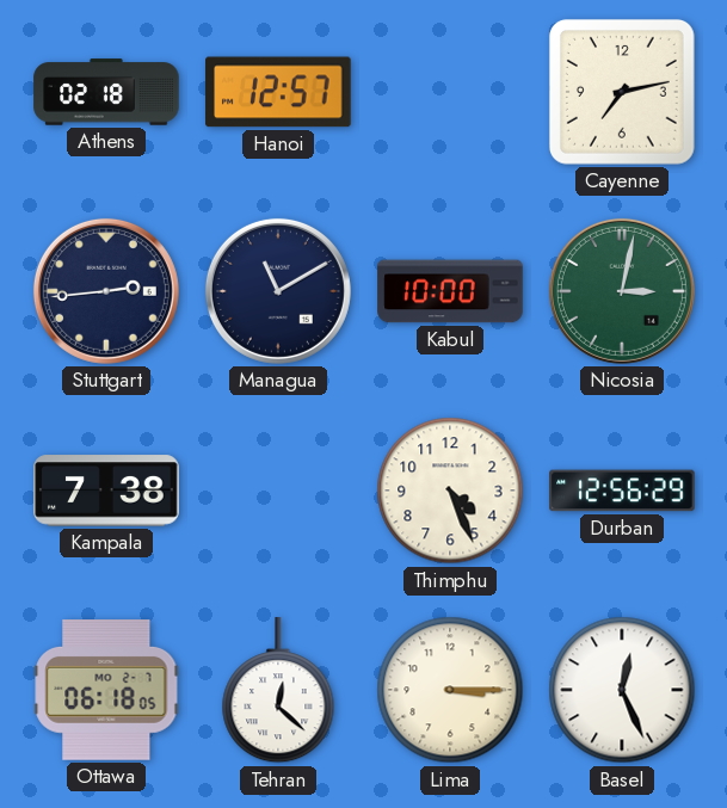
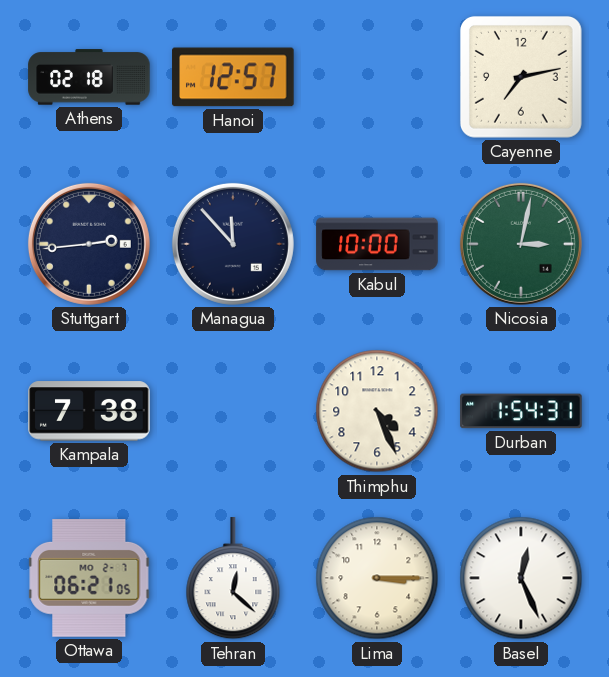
Managua: 11:10 -> 11:53 (233, 244)
Durban: 12:56 -> 1:54 (521, 411)
Ottawa: 06:18 -> 06:21 (89, 579)
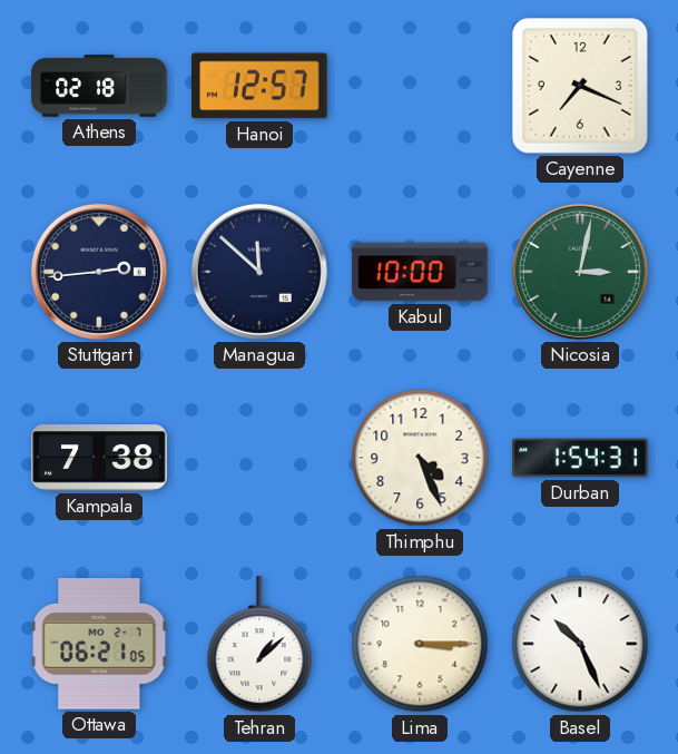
Cayenne: 7:13 -> 7:19 (580, 86)
Managua: 11:53 -> 11:52 (259, 272)
Tehran: 12:22 -> 1:08 (259, 645)
Basel: 12:26 -> 10:26 (580, 644)
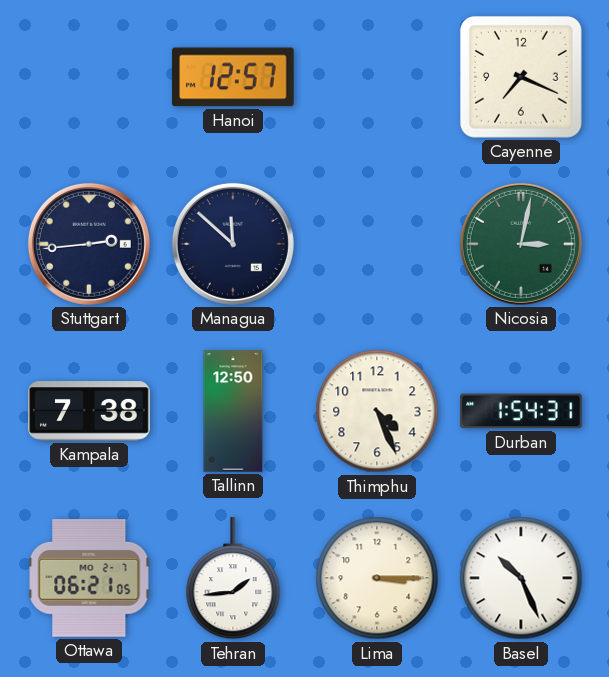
Athens: 02:18 -> none (99, 86)
Kabul: 10:00 -> none (420, 272)
Tallinn: none -> 12:50 (233, 411)
Tehran: 1:08 -> 1:44 (233, 579)
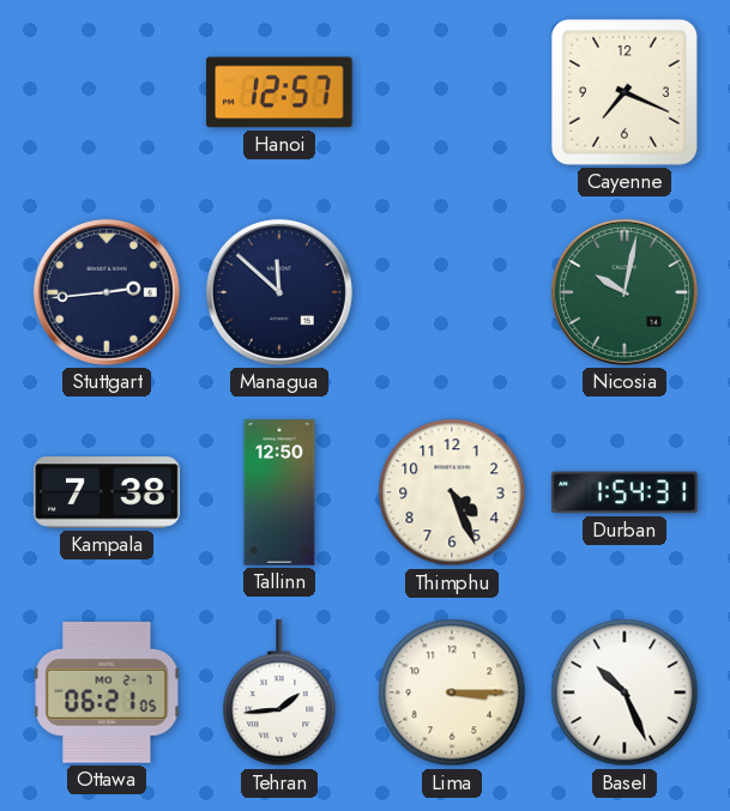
Nicosia: 3:02 -> 10:02 (625, 292)
